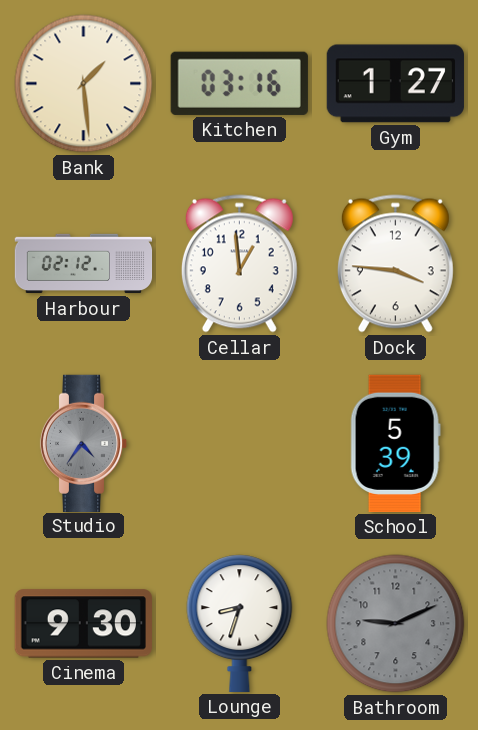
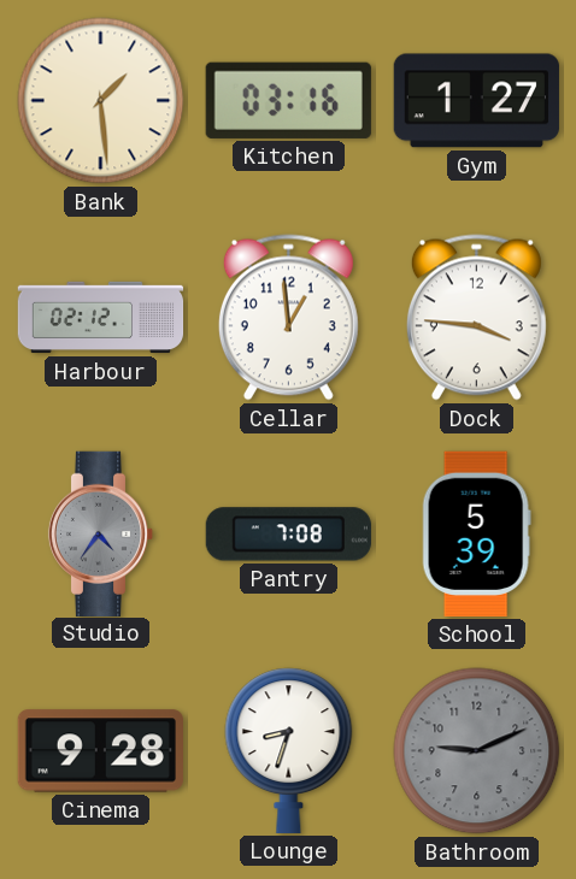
Pantry: none -> 7:08 (288, 535)
Cinema: 9:30 -> 9:28 (100, 751)
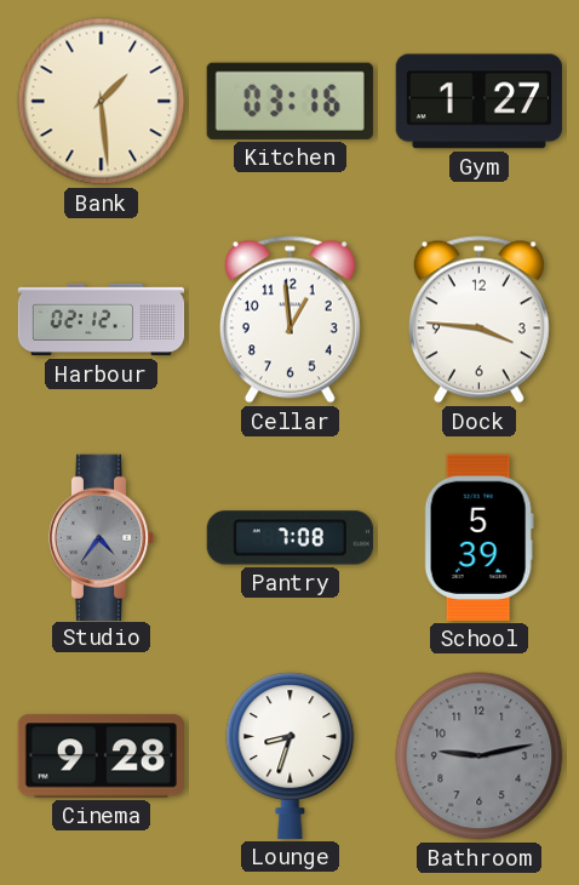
Bathroom: 9:11 -> 9:13 (480, 756)
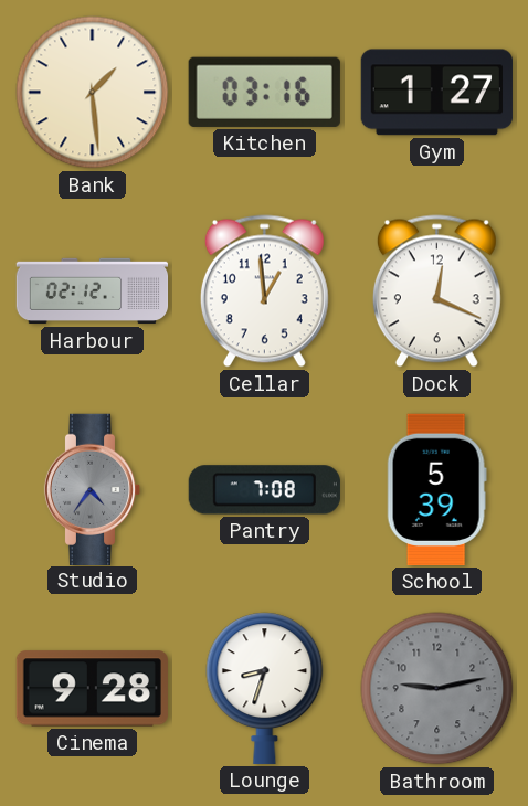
Dock: 3:46 -> 12:19 (436, 291)
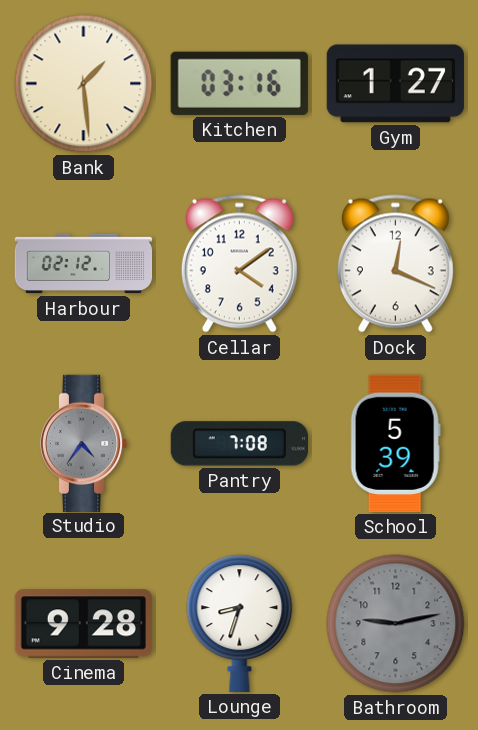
Cellar: 12:59 -> 4:09 (239, 264)
